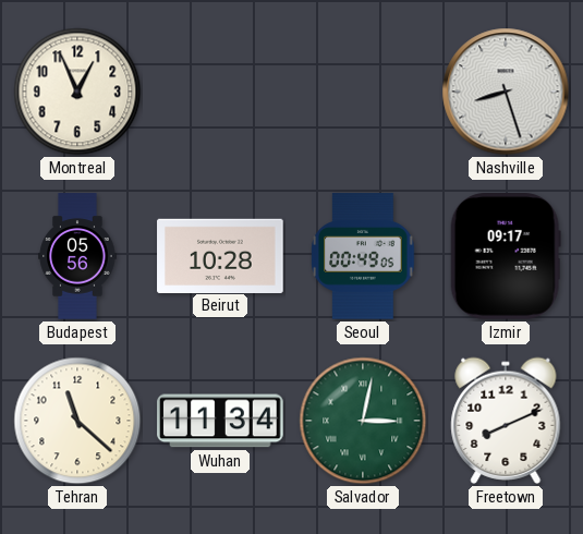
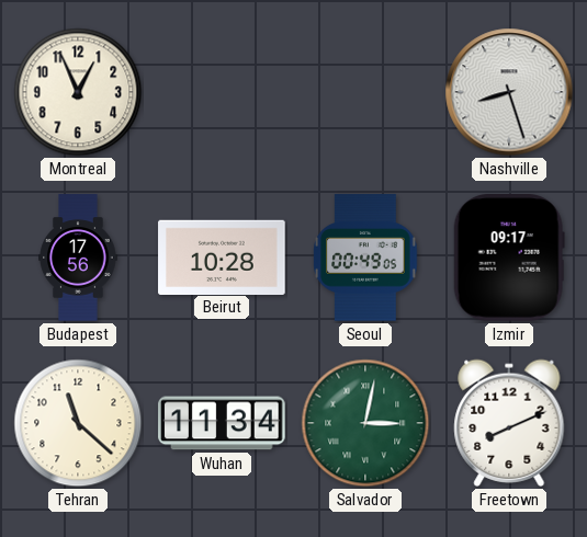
Budapest: 05:56 -> 17:56 (78, 258)
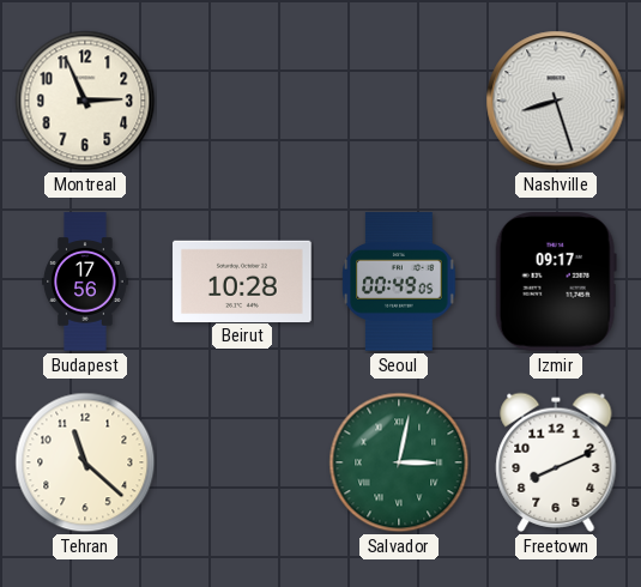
Montreal: 12:56 -> 2:56 (85, 101)
Wuhan: 11:34 -> none (222, 423)
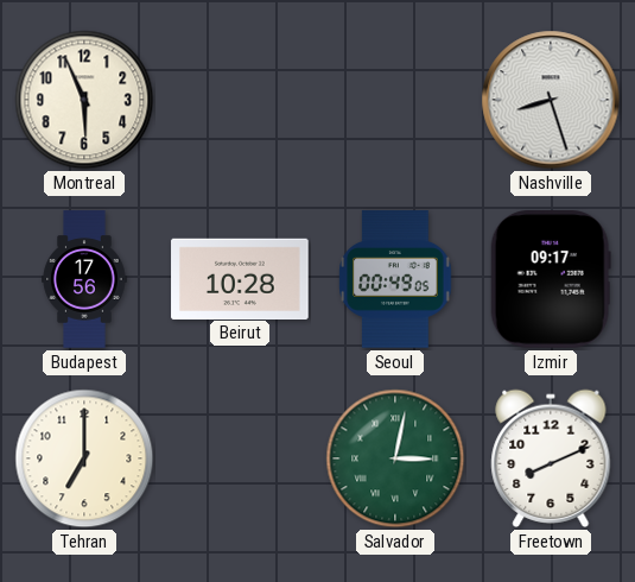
Montreal: 2:56 -> 5:56 (84, 100)
Tehran: 11:22 -> 7:00 (84, 458)
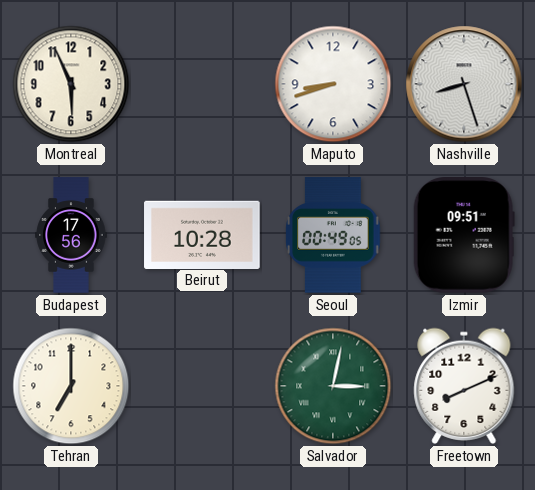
Maputo: none -> 8:42 (333, 84)
Izmir: 09:17 -> 09:51 (464, 235)
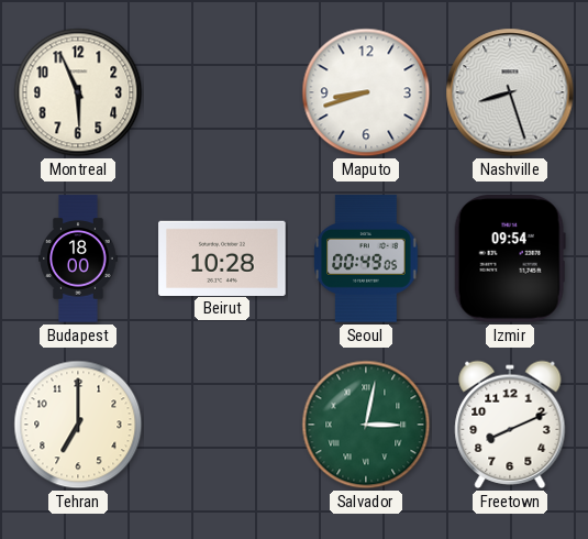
Budapest: 17:56 -> 18:00 (78, 258)
Izmir: 09:51 -> 09:54 (510, 258)
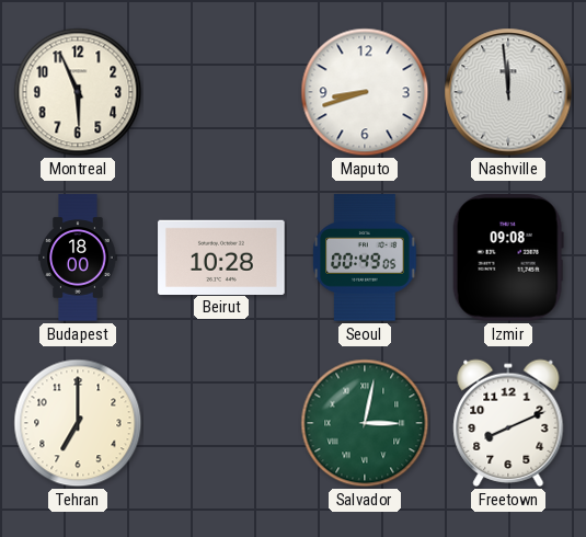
Nashville: 8:27 -> 11:59 (508, 92)
Izmir: 09:54 -> 09:08 (508, 258)
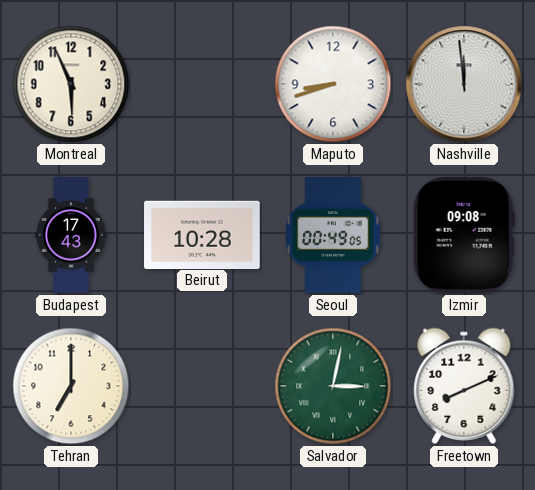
Budapest: 18:00 -> 17:43 (71, 235)
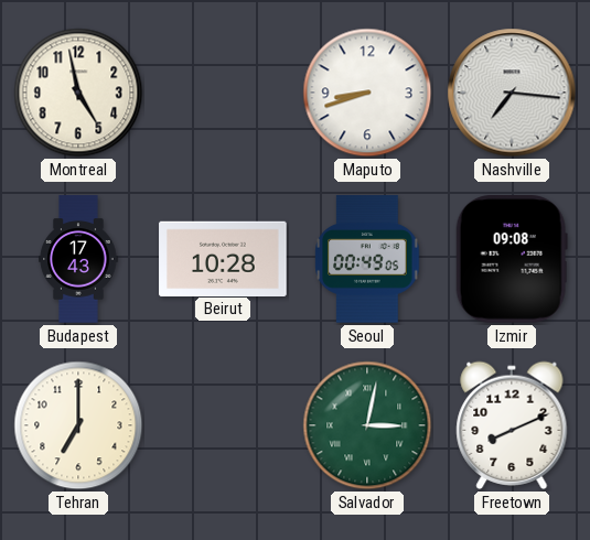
Montreal: 5:56 -> 4:58 (78, 93)
Nashville: 11:59 -> 7:16 (512, 93)
